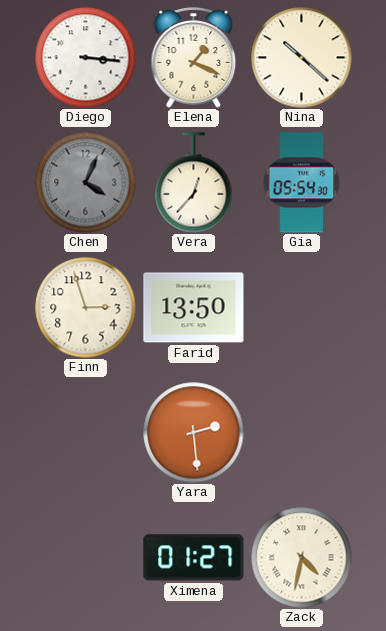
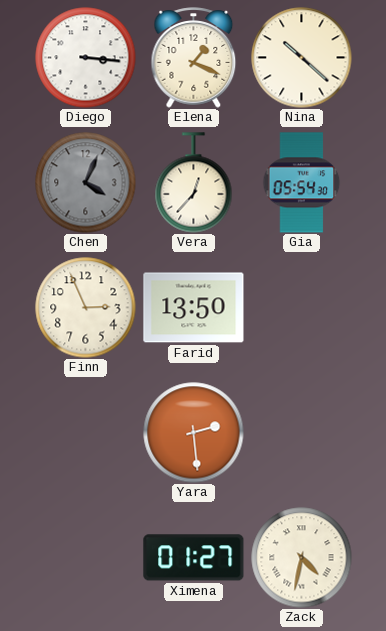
Finn: 2:57 -> 2:56 (86, 308)
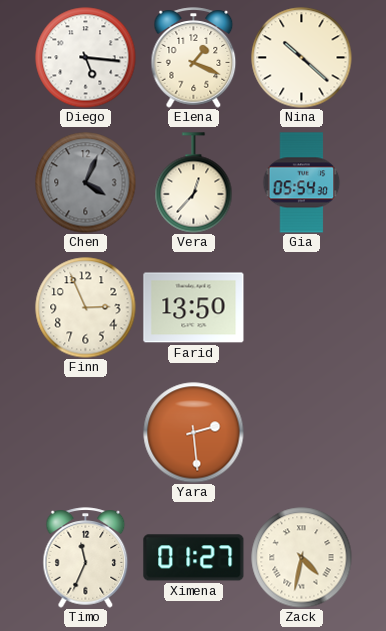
Diego: 3:16 -> 5:16 (86, 58)
Timo: none -> 11:34 (86, 558)
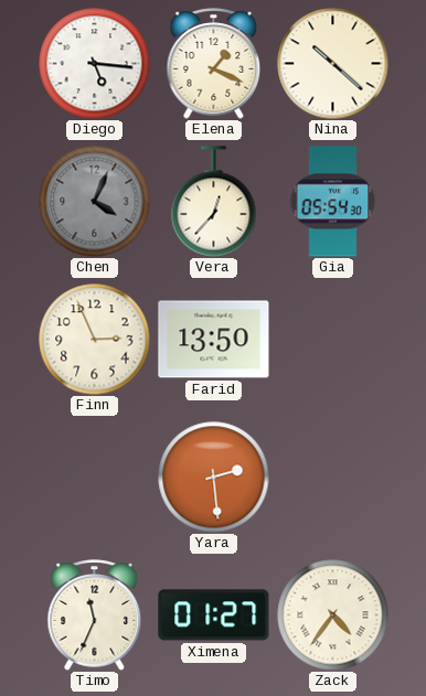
Zack: 4:32 -> 4:36 (333, 615)
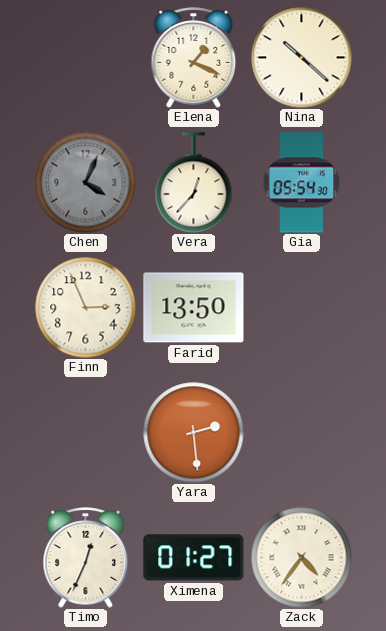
Diego: 5:16 -> none (95, 64)
Timo: 11:34 -> 12:34 (86, 558)
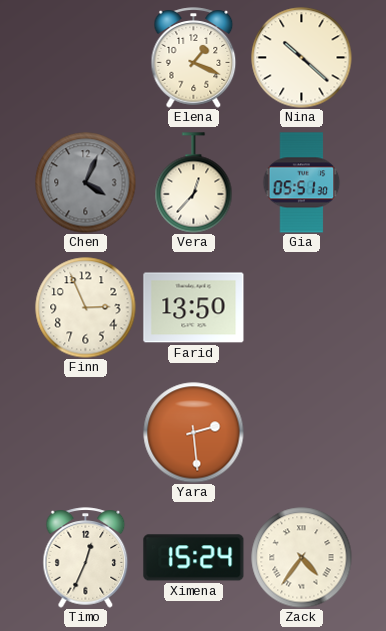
Gia: 05:54 -> 05:51 (302, 183)
Ximena: 01:27 -> 15:24 (194, 558)
